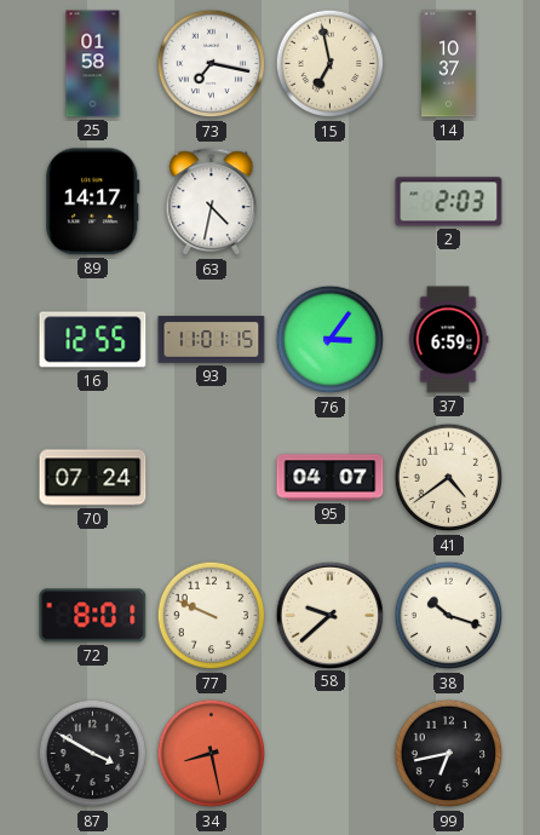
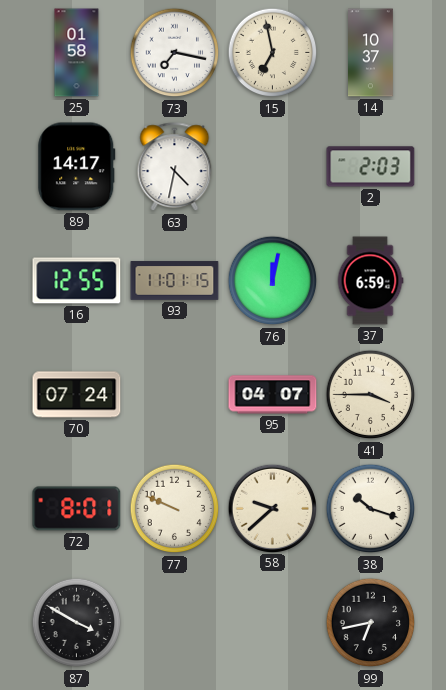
76: 3:06 -> 12:02 (273, 281)
41: 4:39 -> 3:45 (371, 395)
34: 8:28 -> none (212, 754)
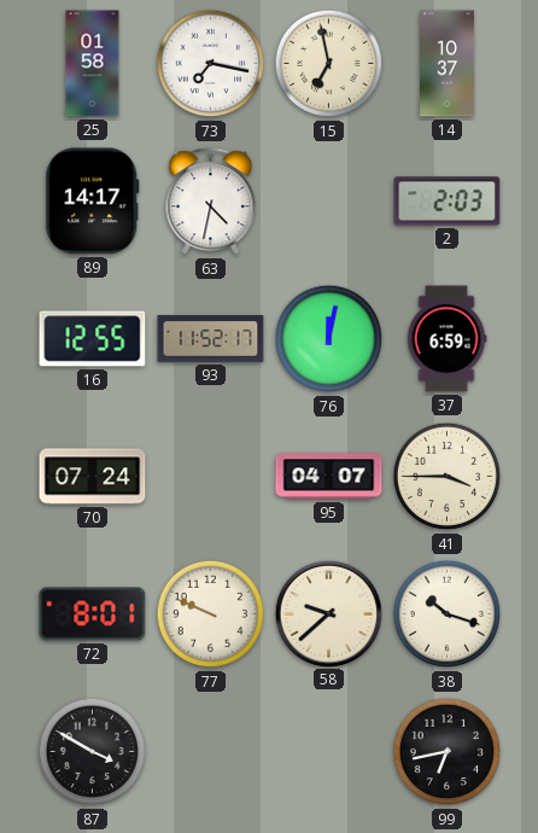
93: 11:01 -> 11:52 (211, 339)
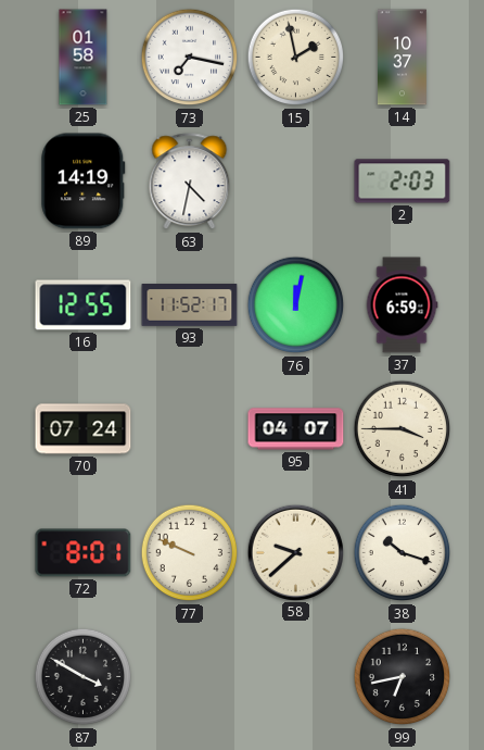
15: 6:58 -> 1:58 (296, 58)
89: 14:17 -> 14:19 (84, 182)
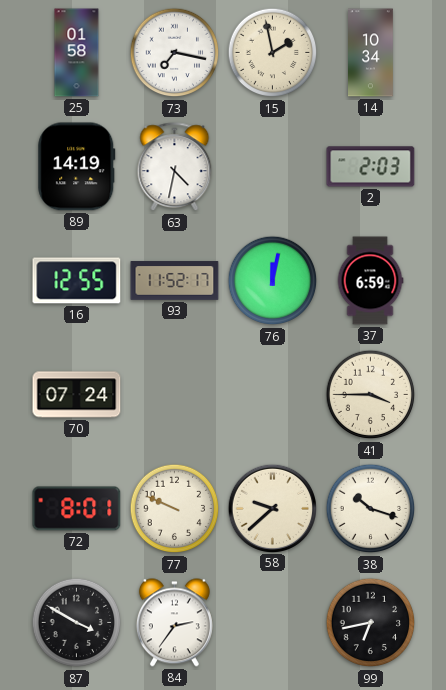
14: 10:37 -> 10:34 (371, 53)
95: 04:07 -> none (296, 429)
84: none -> 2:36 (174, 623)
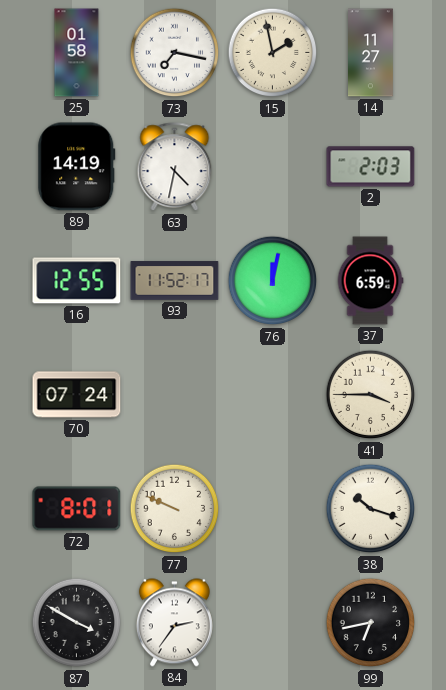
14: 10:34 -> 11:27 (371, 53)
58: 9:38 -> none (272, 508)
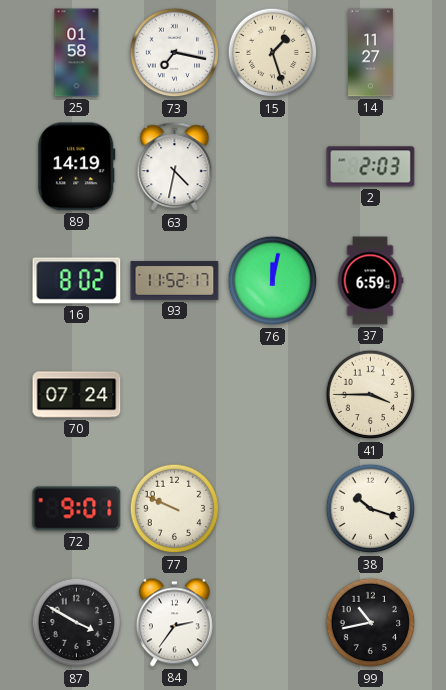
15: 1:58 -> 1:27 (273, 53)
16: 12:55 -> 8:02 (77, 281)
72: 8:01 -> 9:01 (77, 509)
99: 6:43 -> 10:43 (371, 623)
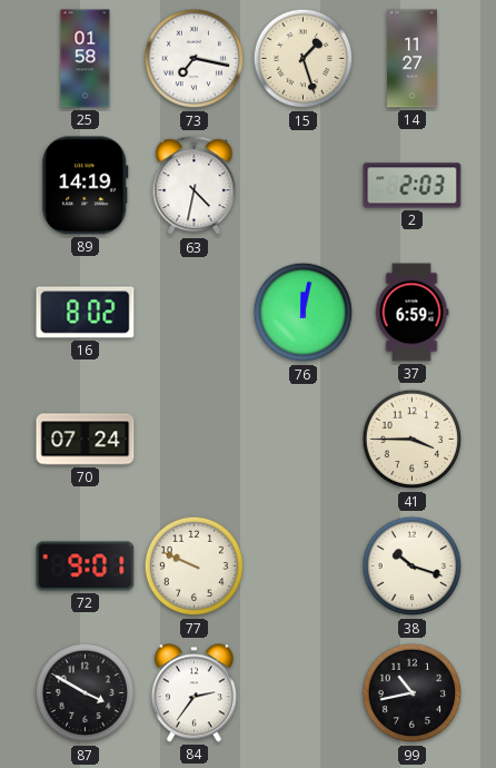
93: 11:52 -> none (175, 281)
